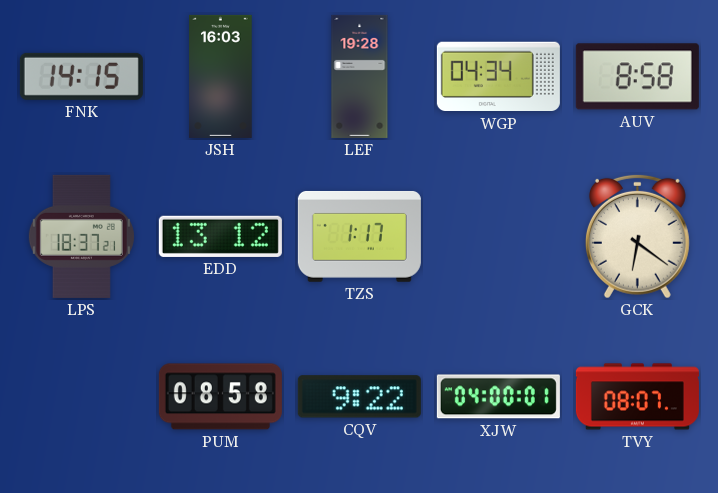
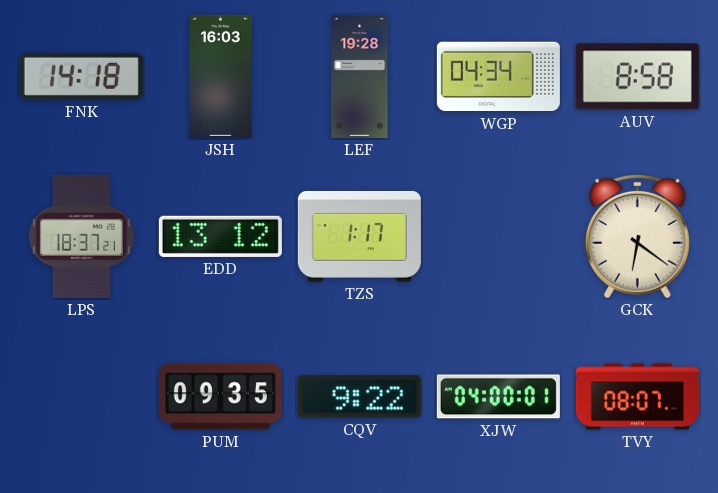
FNK: 14:15 -> 14:18 (81, 76)
PUM: 08:58 -> 09:35 (220, 397)
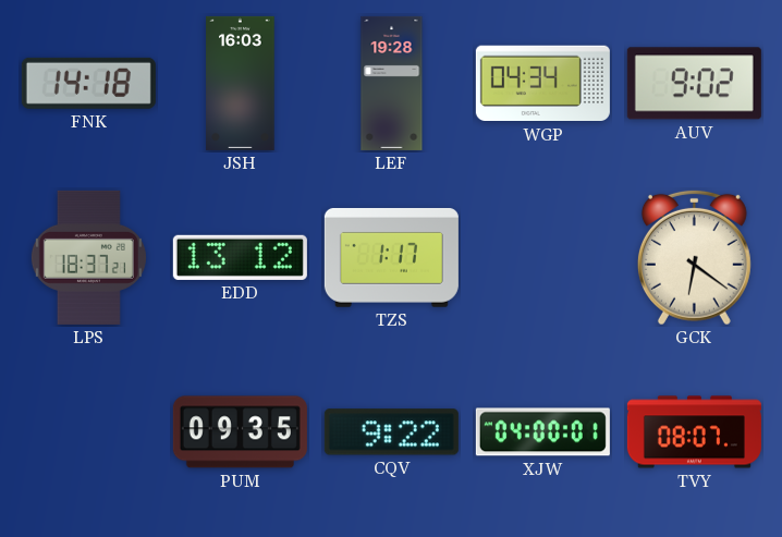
AUV: 8:58 -> 9:02 (694, 84)
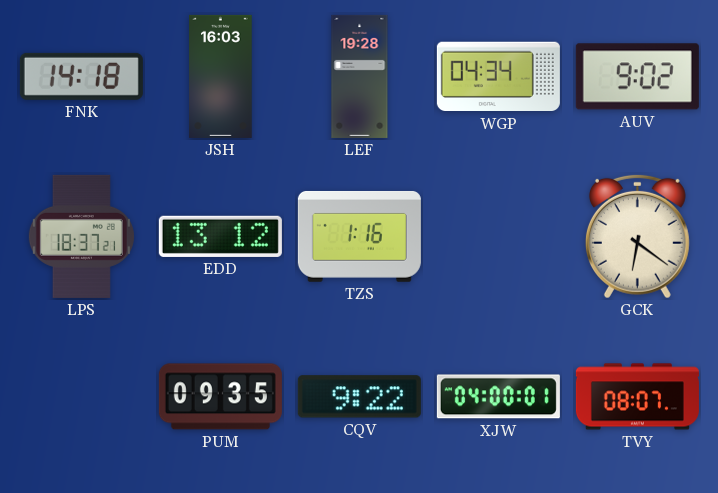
TZS: 1:17 -> 1:16 (359, 236)
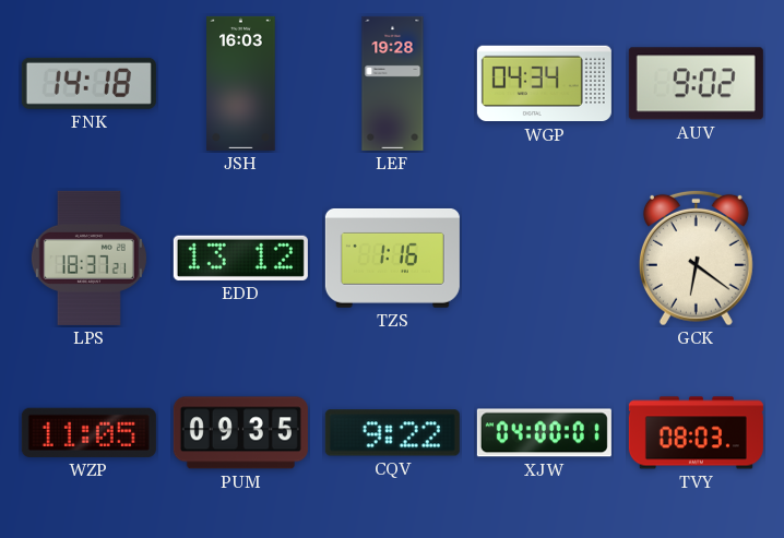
WZP: none -> 11:05 (88, 432)
TVY: 08:07 -> 08:03 (696, 433)
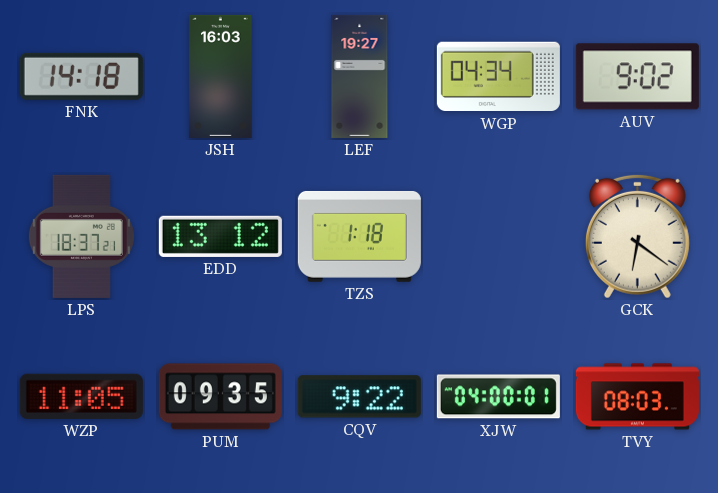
LEF: 19:28 -> 19:27 (360, 76)
TZS: 1:16 -> 1:18 (359, 236)
